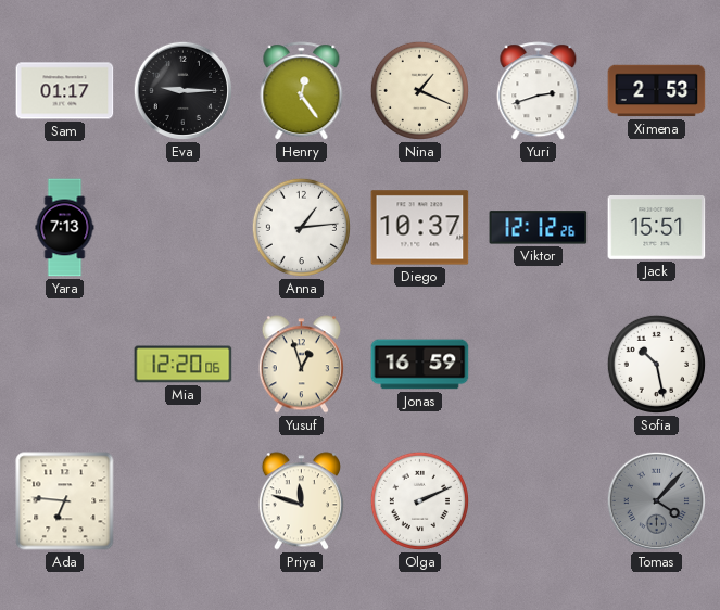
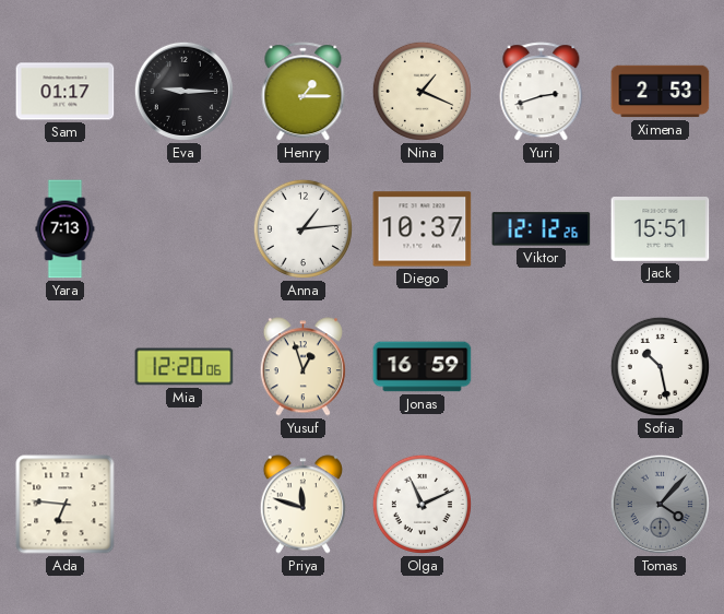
Henry: 12:24 -> 1:15 (304, 92)
Olga: 2:11 -> 11:11 (422, 504)
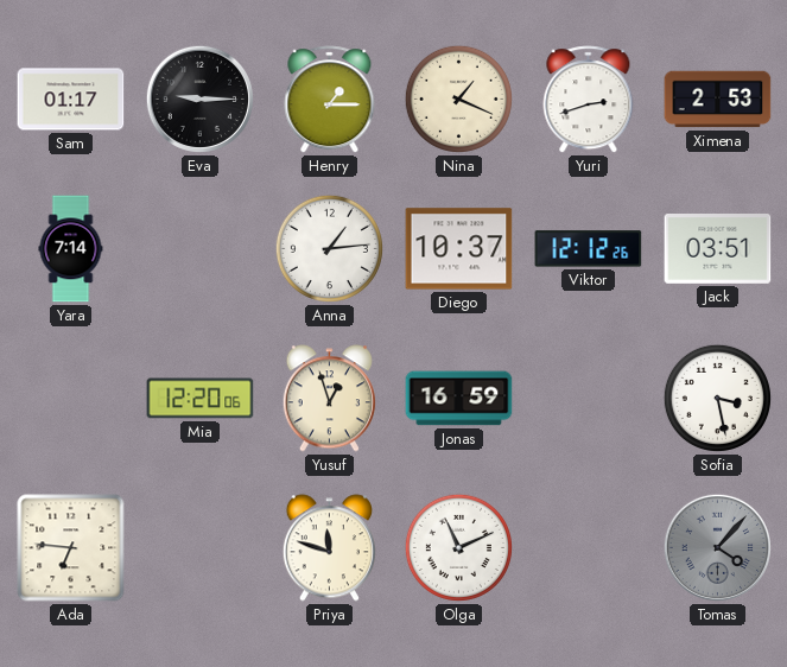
Yara: 7:13 -> 7:14 (71, 249)
Jack: 15:51 -> 03:51 (718, 249)
Sofia: 10:28 -> 3:28 (717, 398)
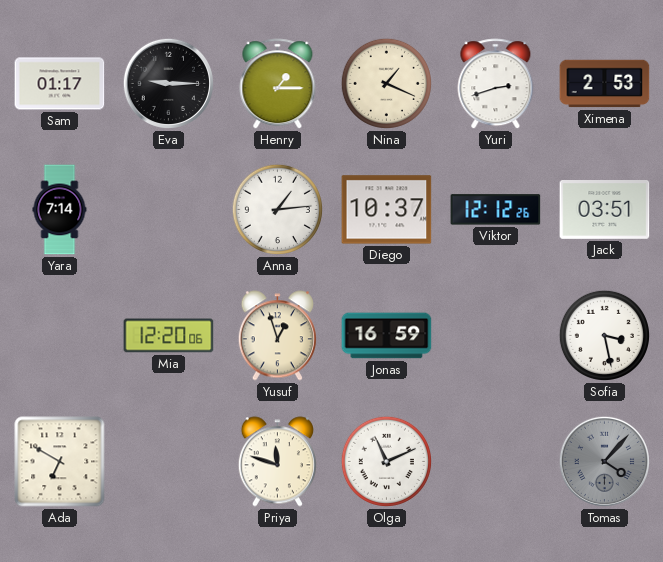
Ada: 6:46 -> 6:50 (60, 462)
